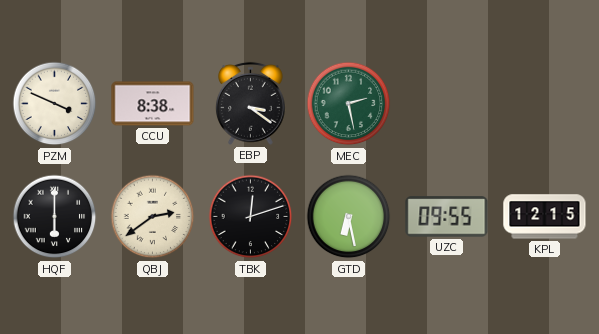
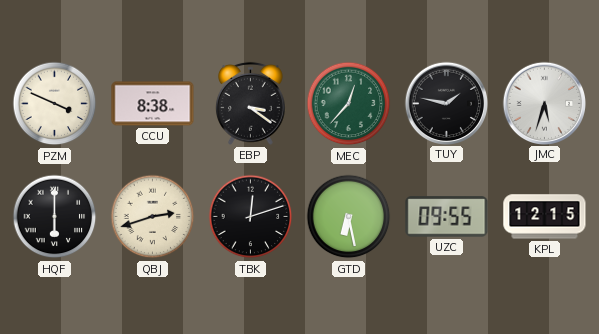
MEC: 2:28 -> 12:37 (349, 104)
TUY: none -> 1:47 (446, 103)
JMC: none -> 5:33 (544, 103)
QBJ: 2:39 -> 2:42 (153, 217)
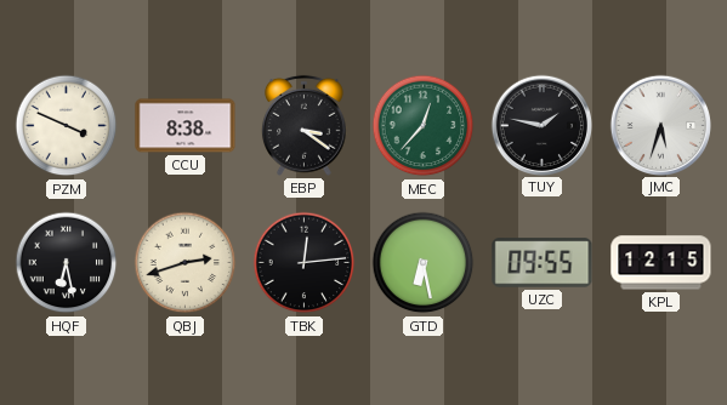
HQF: 6:00 -> 6:28 (67, 263)
TBK: 12:12 -> 12:14 (305, 263)
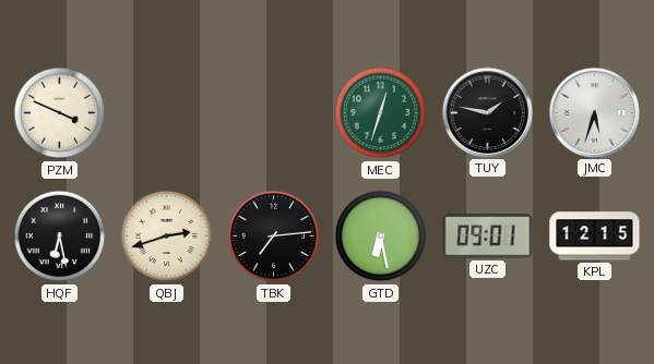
CCU: 8:38 -> none (186, 126)
EBP: 3:21 -> none (305, 125)
MEC: 12:37 -> 12:33 (381, 113)
TBK: 12:14 -> 7:14 (274, 236)
UZC: 09:55 -> 09:01 (488, 236)
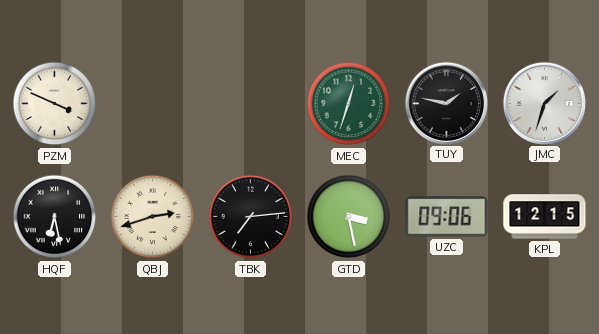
JMC: 5:33 -> 1:33 (544, 103)
GTD: 6:28 -> 3:28 (349, 217)
UZC: 09:01 -> 09:06 (447, 217)
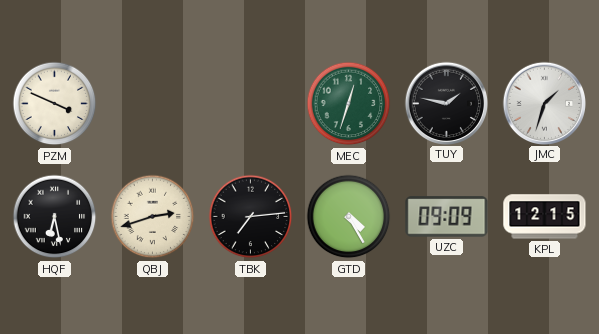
GTD: 3:28 -> 4:25 (349, 217)
UZC: 09:06 -> 09:09 (447, 217)
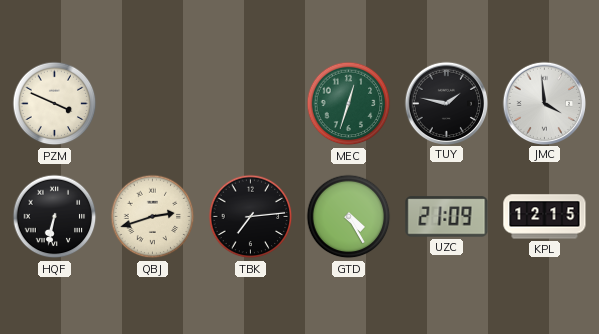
JMC: 1:33 -> 3:59 (544, 103)
HQF: 6:28 -> 6:32 (55, 217)
UZC: 09:09 -> 21:09 (447, 217)
